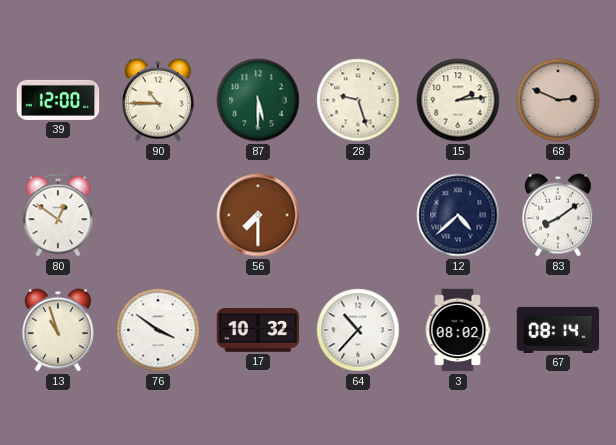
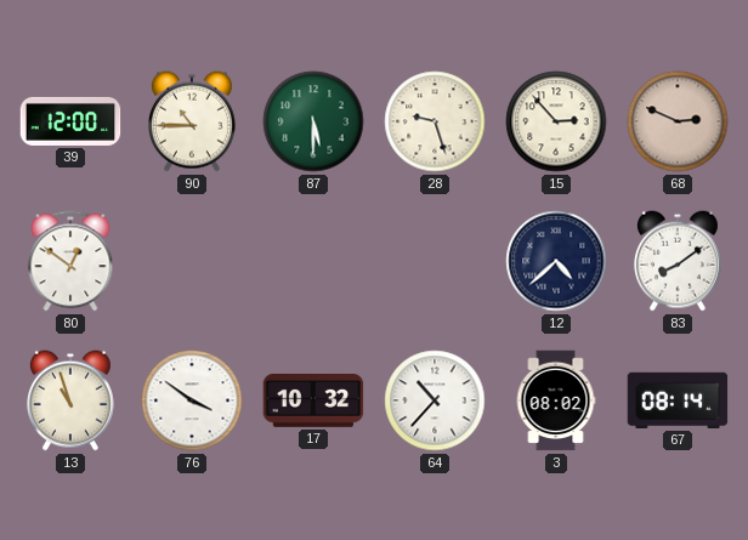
15: 2:14 -> 2:53 (556, 121)
56: 7:30 -> none (258, 215)
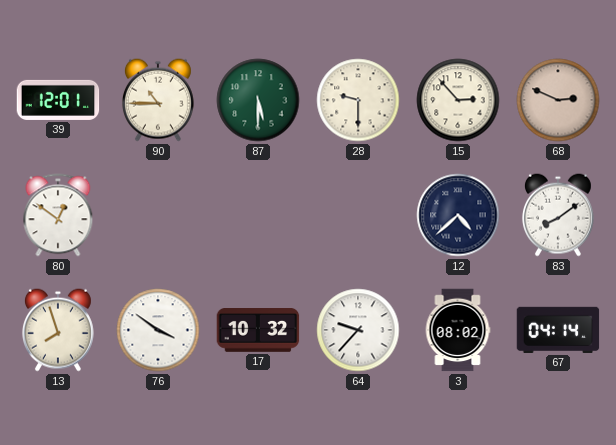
39: 12:00 -> 12:01 (58, 100)
28: 9:27 -> 9:30 (358, 100)
13: 10:57 -> 7:57 (58, 330)
64: 10:37 -> 9:37 (358, 330)
67: 08:14 -> 04:14 (558, 330)
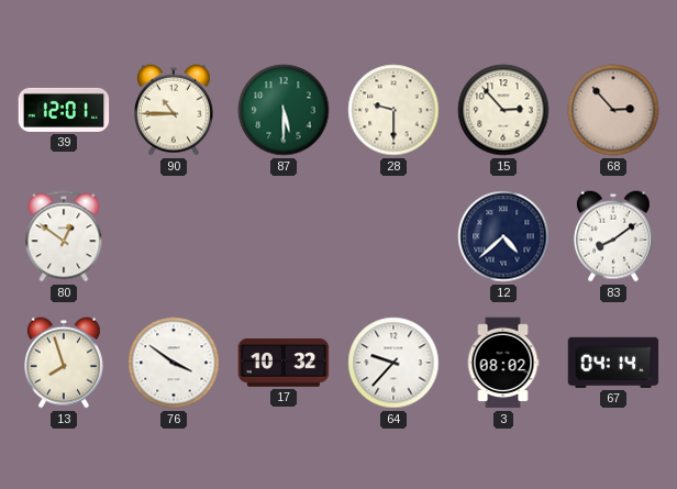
68: 2:49 -> 2:53 (613, 110)
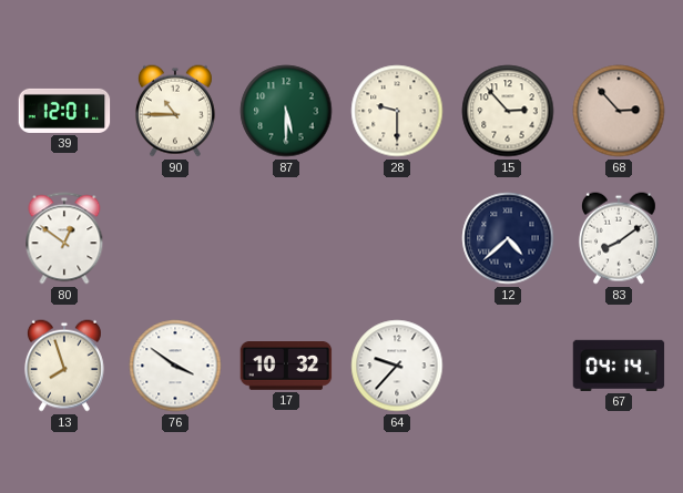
3: 08:02 -> none (503, 363)
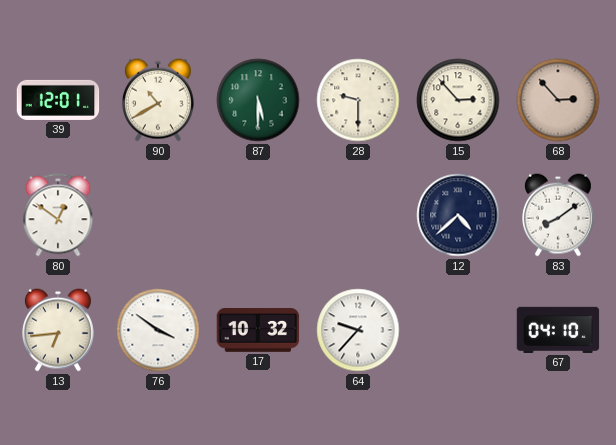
90: 10:45 -> 10:40 (158, 100)
13: 7:57 -> 6:44 (58, 330)
67: 04:14 -> 04:10 (558, 330)
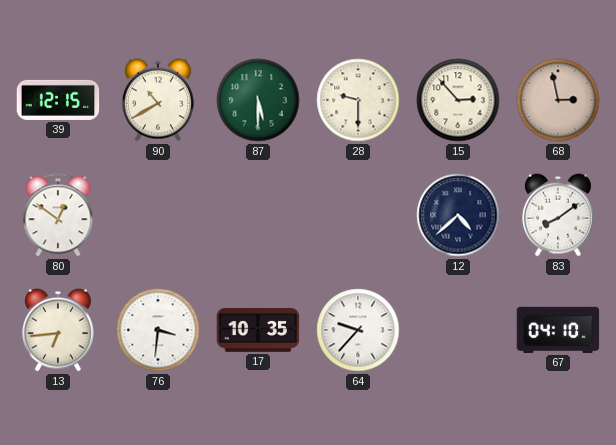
39: 12:01 -> 12:15 (58, 100)
68: 2:53 -> 2:58 (558, 100)
76: 3:51 -> 3:31 (158, 330)
17: 10:32 -> 10:35 (258, 331)
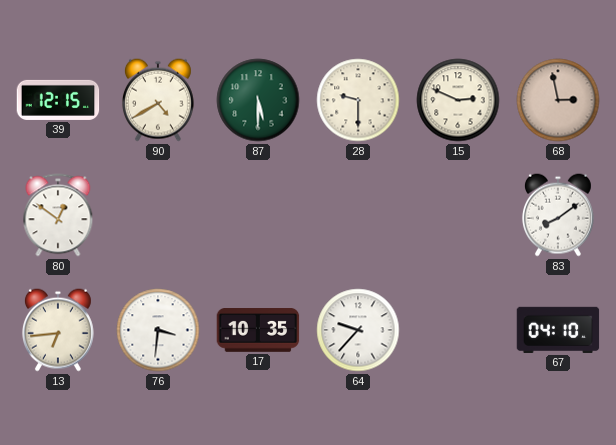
90: 10:40 -> 4:40 (158, 100)
15: 2:53 -> 2:49 (458, 100)
12: 4:38 -> none (458, 215)
